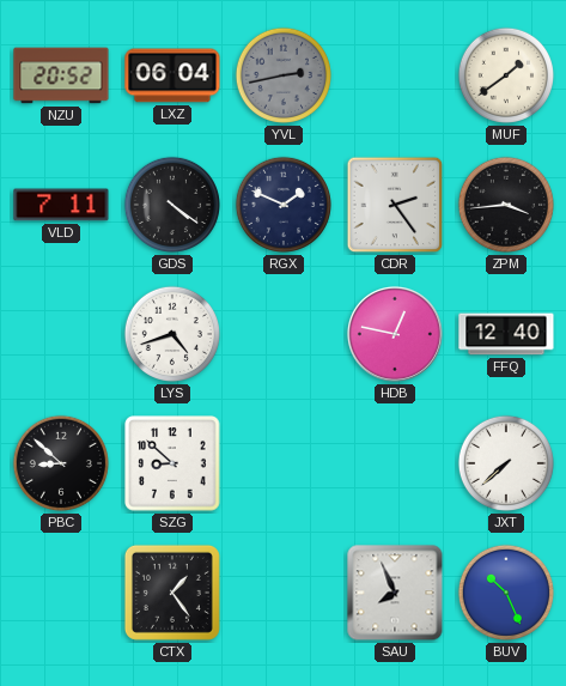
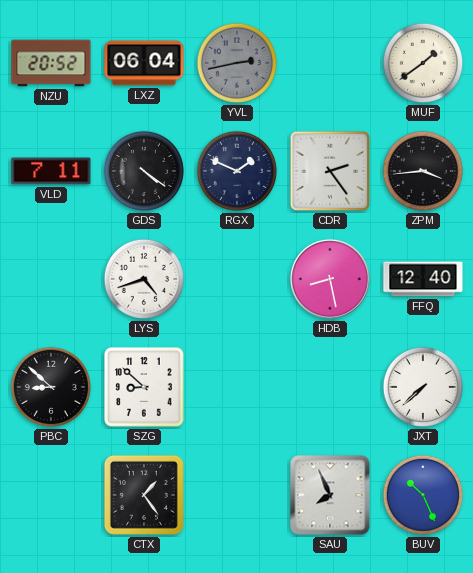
HDB: 12:47 -> 8:28 (330, 279)
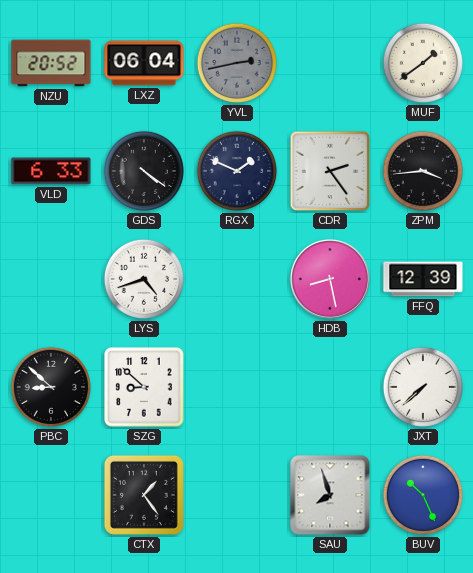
VLD: 7:11 -> 6:33 (51, 171)
FFQ: 12:40 -> 12:39 (423, 279)
SAU: 7:56 -> 7:57 (330, 495)
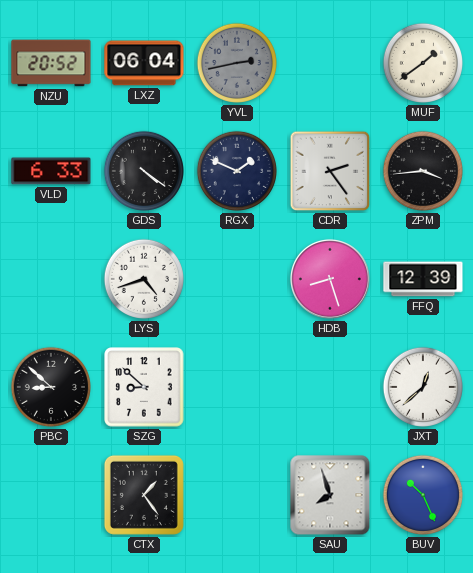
HDB: 8:28 -> 8:27 (330, 279)
JXT: 7:38 -> 12:38 (423, 387)
